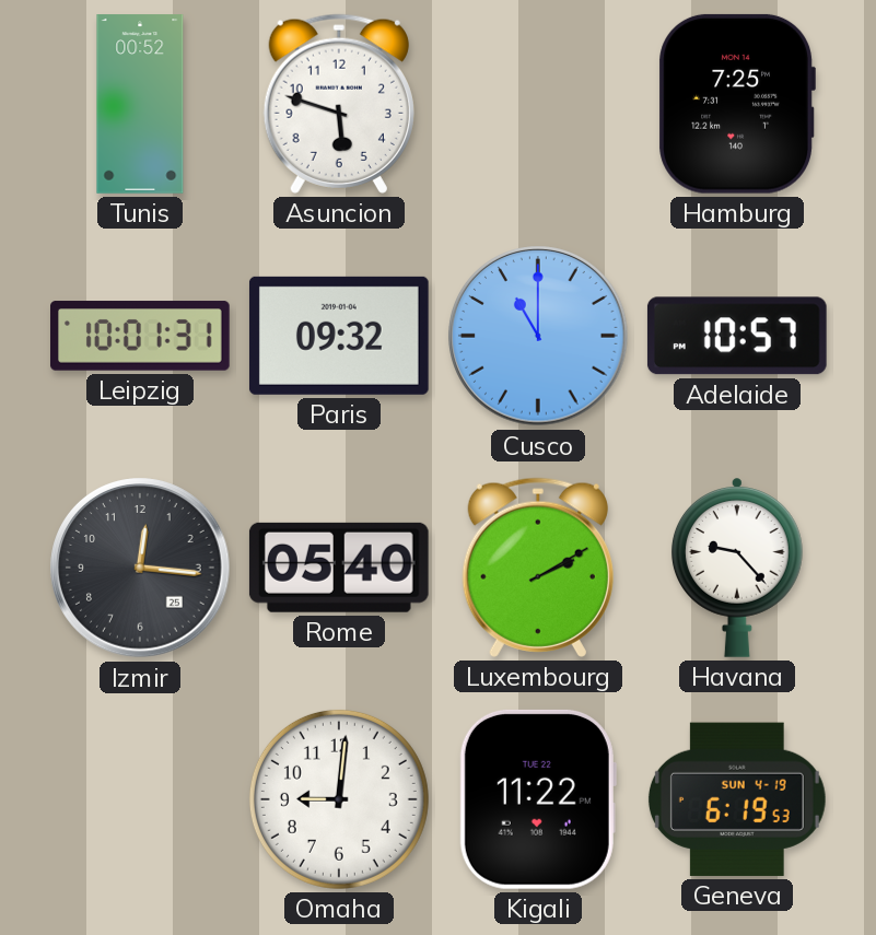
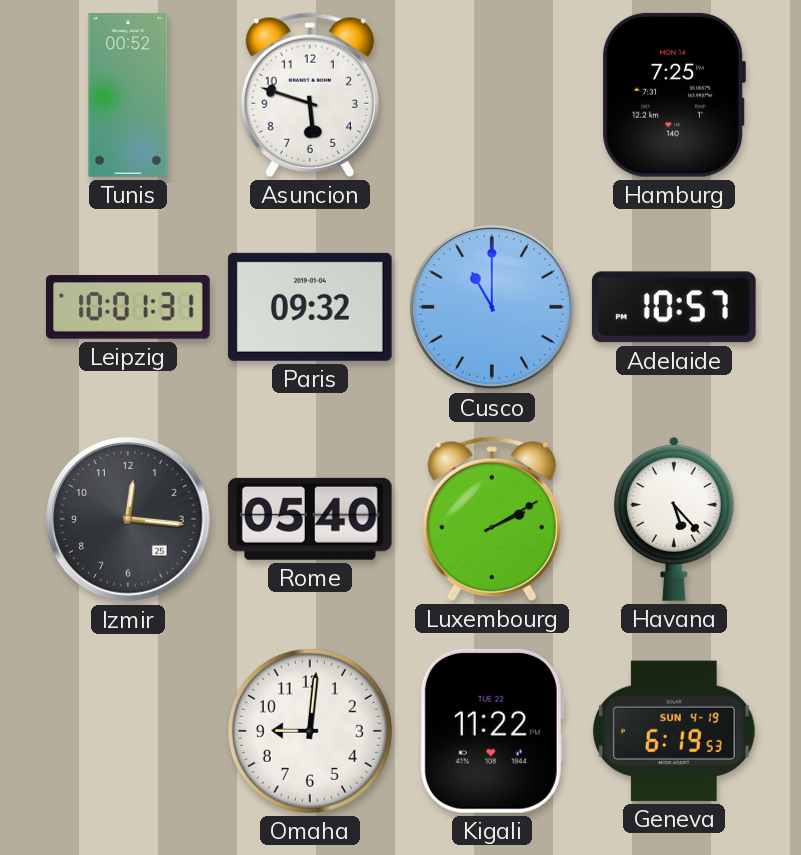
Havana: 9:23 -> 5:23 (674, 519)
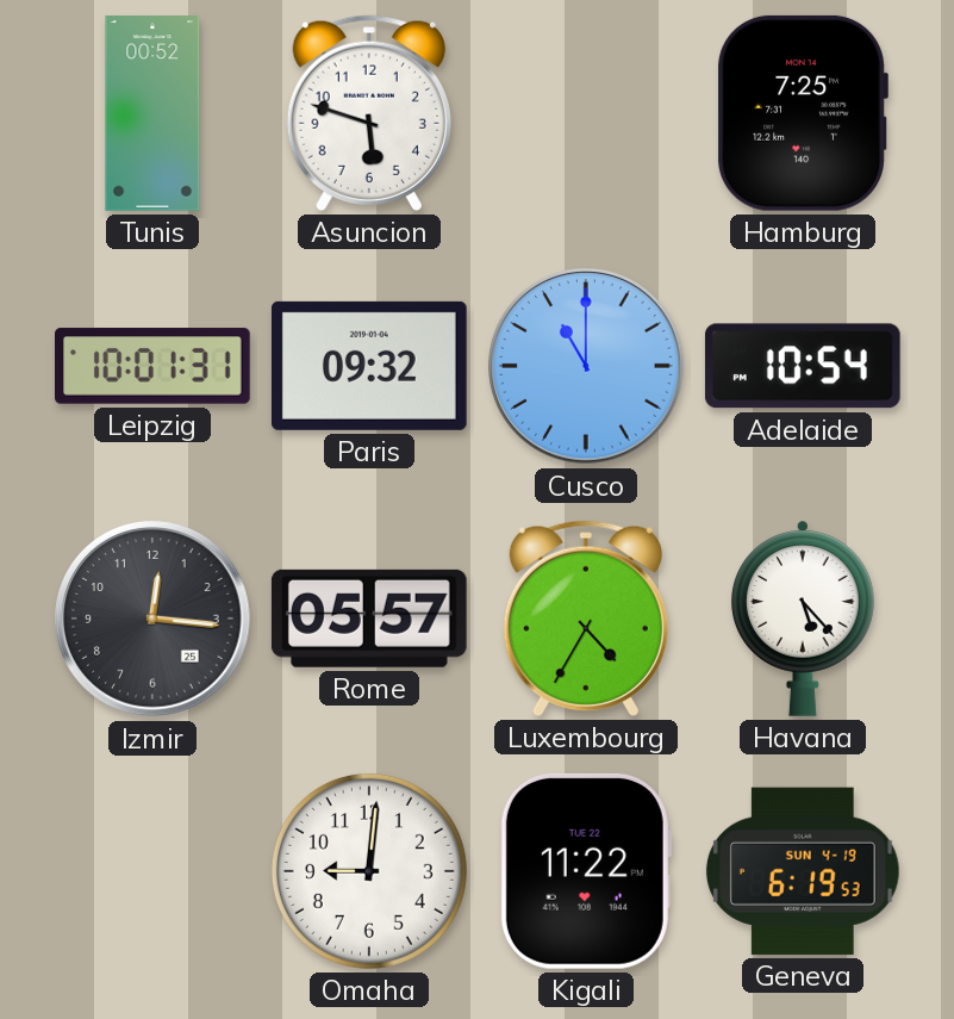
Adelaide: 10:57 -> 10:54 (803, 366)
Rome: 05:40 -> 05:57 (369, 619)
Luxembourg: 2:10 -> 4:35 (586, 619)
